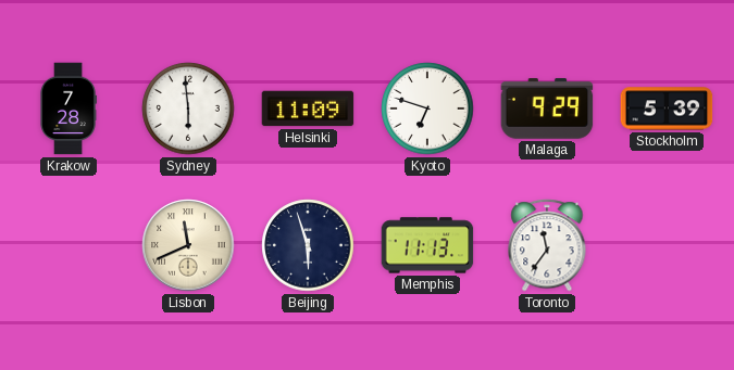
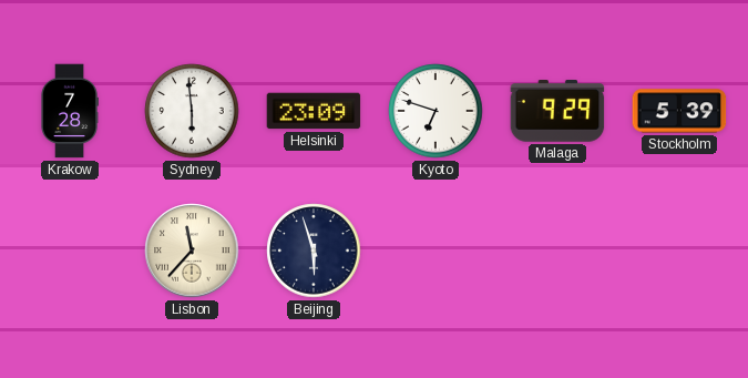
Helsinki: 11:09 -> 23:09 (314, 111)
Lisbon: 11:41 -> 11:37 (192, 251)
Memphis: 11:13 -> none (427, 245)
Toronto: 11:36 -> none (547, 245)
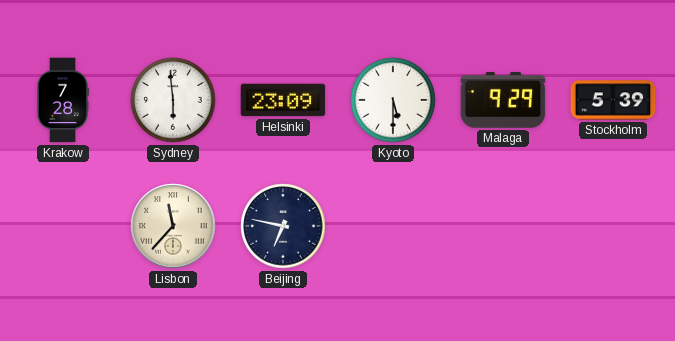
Kyoto: 6:48 -> 5:30 (393, 100)
Beijing: 5:57 -> 6:47 (283, 226)
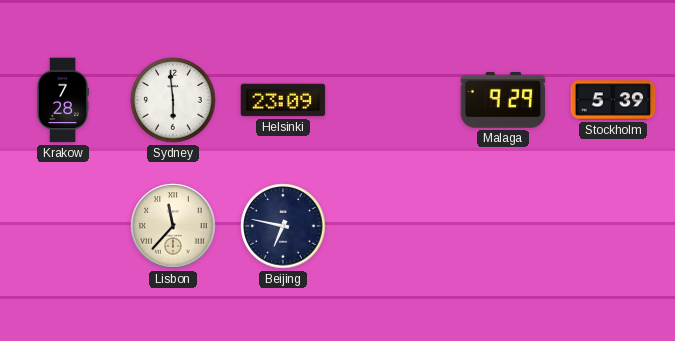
Kyoto: 5:30 -> none (393, 100)
